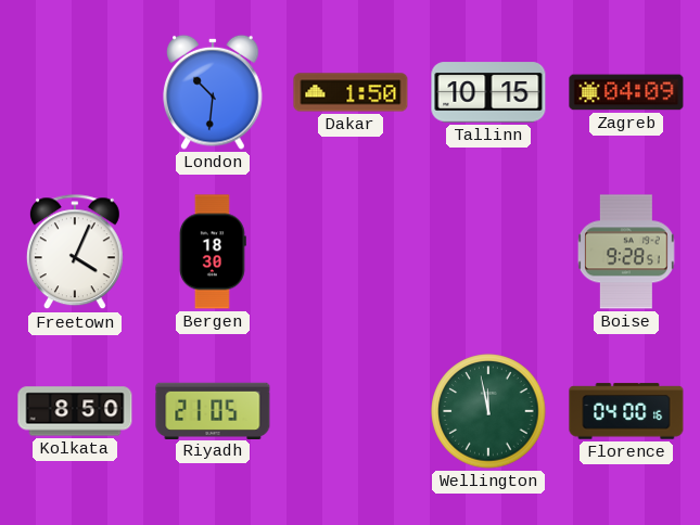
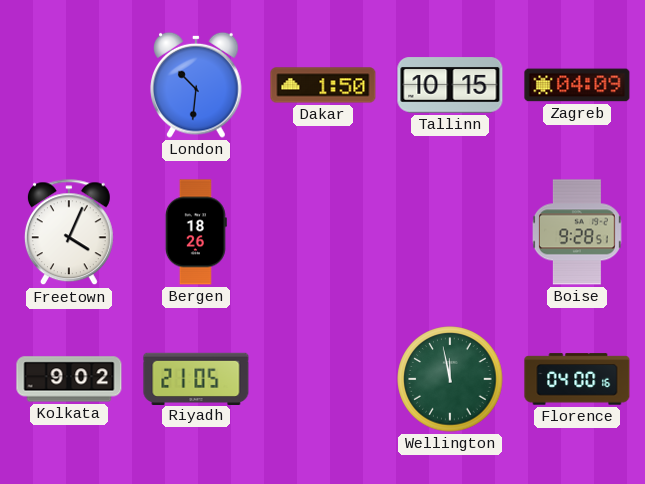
Bergen: 18:30 -> 18:26 (196, 232)
Kolkata: 8:50 -> 9:02 (69, 379)
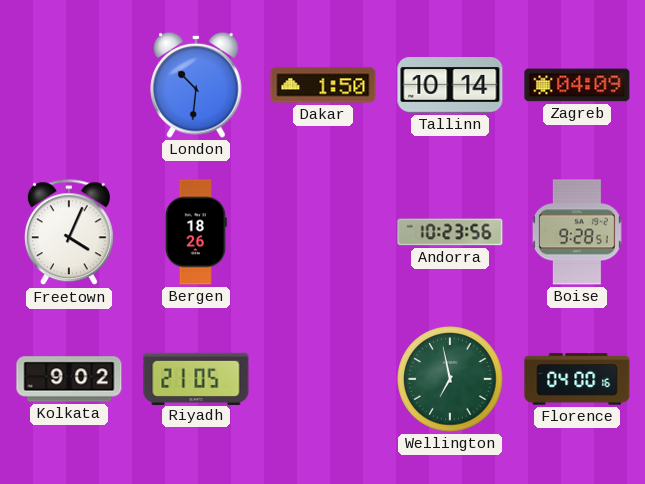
Tallinn: 10:15 -> 10:14 (450, 85)
Andorra: none -> 10:23 (450, 232)
Wellington: 11:58 -> 6:58 (450, 379)
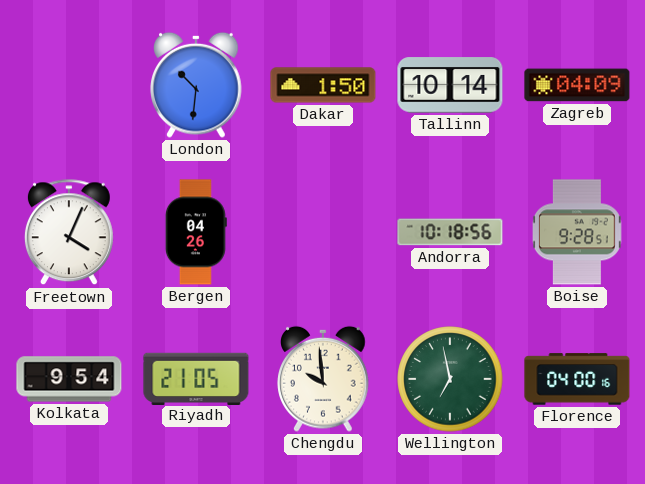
Bergen: 18:26 -> 04:26 (196, 232)
Andorra: 10:23 -> 10:18 (450, 232)
Kolkata: 9:02 -> 9:54 (69, 379)
Chengdu: none -> 9:59 (323, 379)
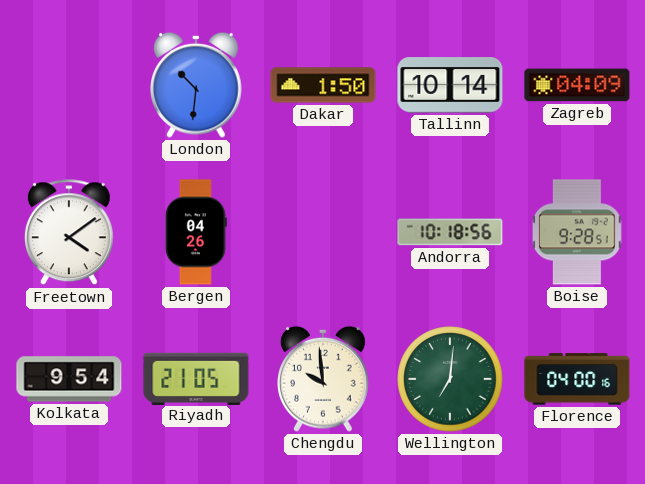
Freetown: 4:04 -> 4:09 (69, 233)
Wellington: 6:58 -> 7:01 (450, 379)
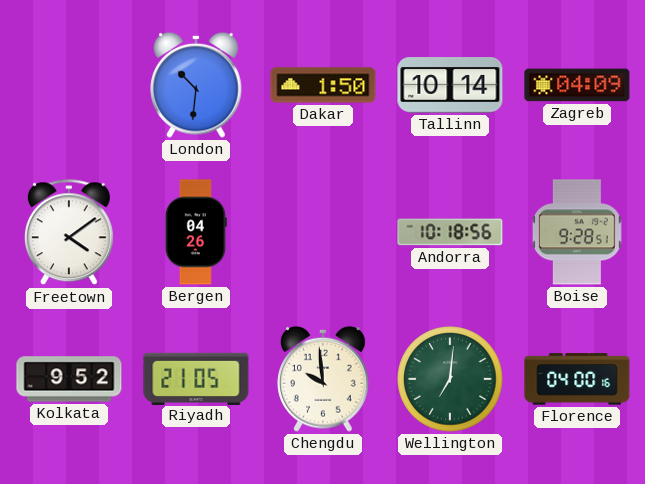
Kolkata: 9:54 -> 9:52 (69, 379)
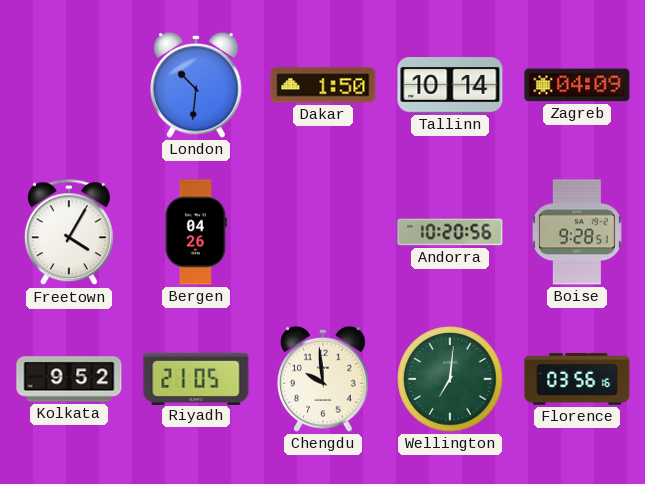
Freetown: 4:09 -> 4:05 (69, 233)
Andorra: 10:18 -> 10:20 (450, 232)
Florence: 04:00 -> 03:56 (577, 379)
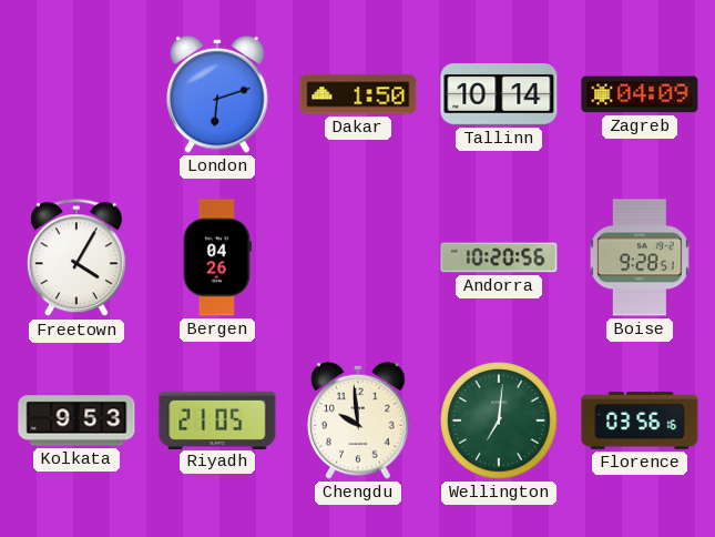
London: 10:31 -> 6:12 (217, 94)
Kolkata: 9:52 -> 9:53 (76, 421)
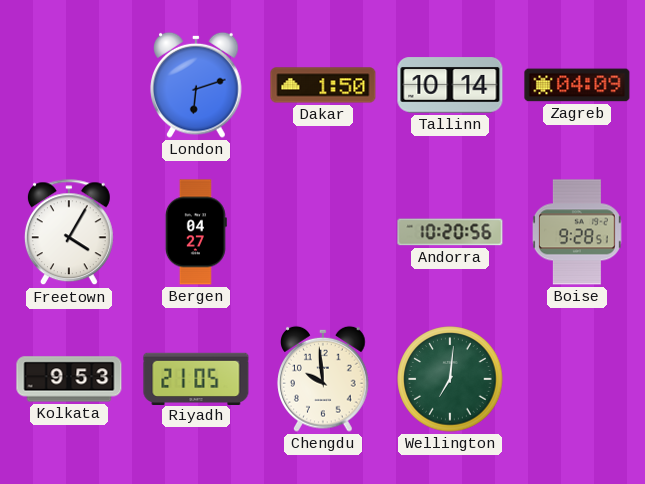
Bergen: 04:26 -> 04:27 (196, 232)
Florence: 03:56 -> none (640, 421)
